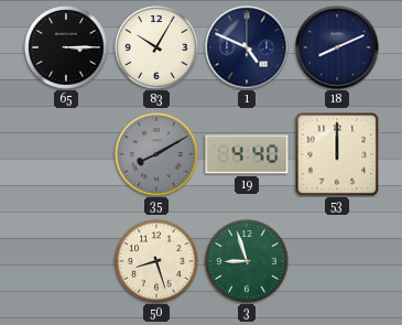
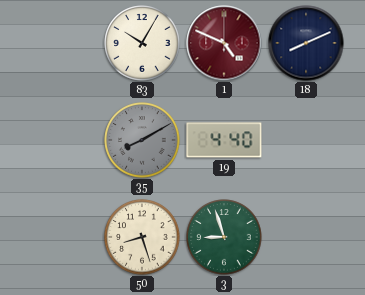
65: 3:15 -> none (66, 47)
1 dial: navy -> burgundy (224, 43)
53: 12:00 -> none (337, 154)
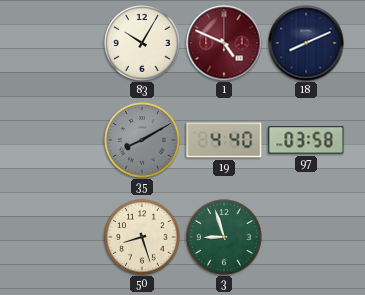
97: none -> 03:58 (306, 140)
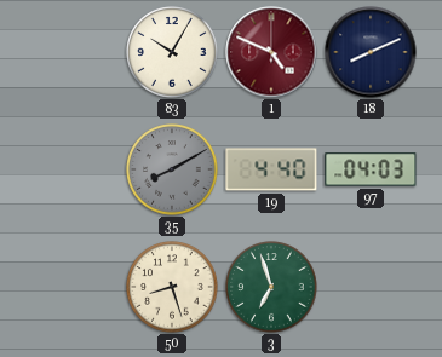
97: 03:58 -> 04:03 (371, 169)
3: 8:57 -> 6:57 (271, 287)
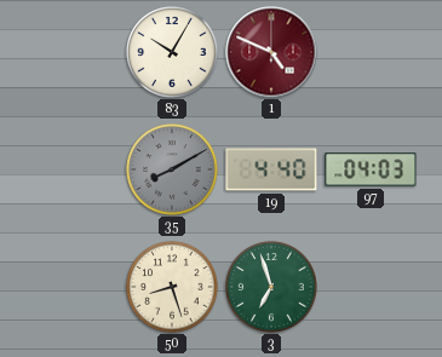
18: 8:11 -> none (371, 52)
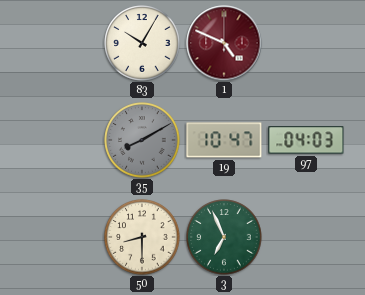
19: 4:40 -> 10:47 (224, 140)
50: 8:27 -> 8:30 (142, 237)
3: 6:57 -> 6:56 (224, 237)
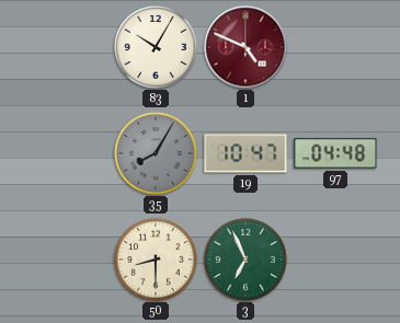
35: 8:10 -> 8:05 (156, 153)
97: 04:03 -> 04:48 (335, 153)
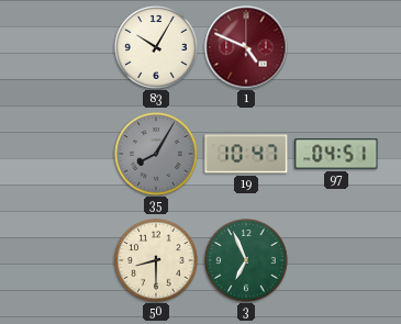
97: 04:48 -> 04:51 (336, 154)
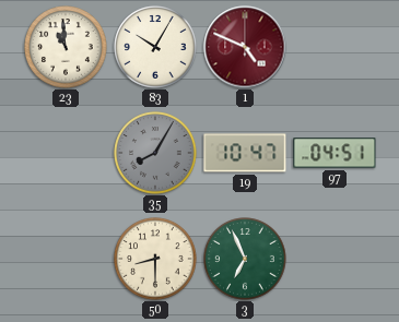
23: none -> 10:59 (66, 47)
